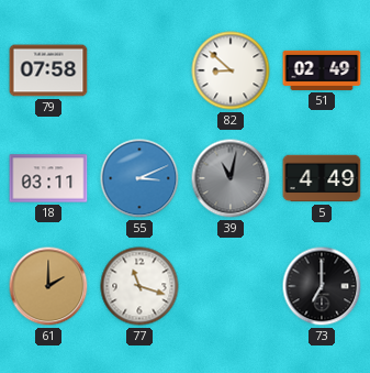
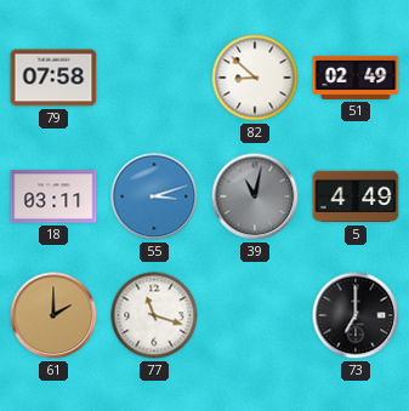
55: 3:11 -> 3:12 (154, 196)
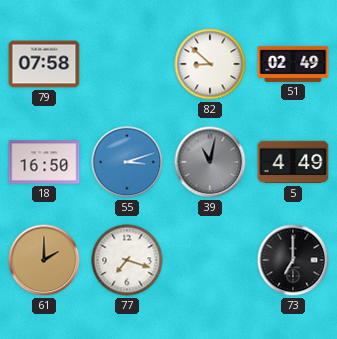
18: 03:11 -> 16:50 (44, 162)
77: 11:18 -> 7:18 (127, 260)
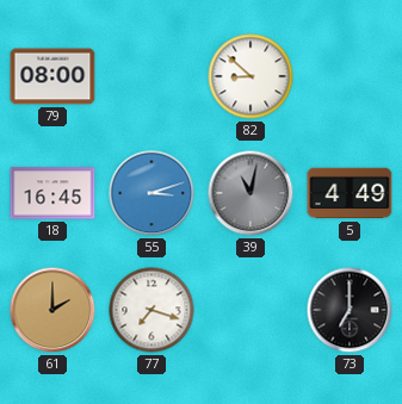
79: 07:58 -> 08:00 (52, 76)
51: 02:49 -> none (293, 64)
18: 16:50 -> 16:45 (52, 193)
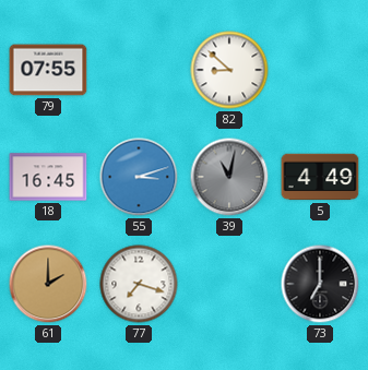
79: 08:00 -> 07:55 (48, 70)
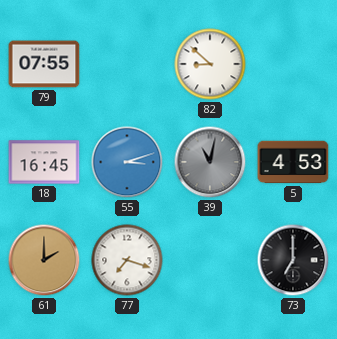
5: 4:49 -> 4:53 (293, 162)
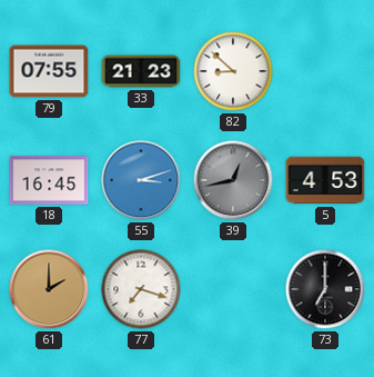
33: none -> 21:23 (141, 71)
39: 11:02 -> 12:43 (233, 180)
